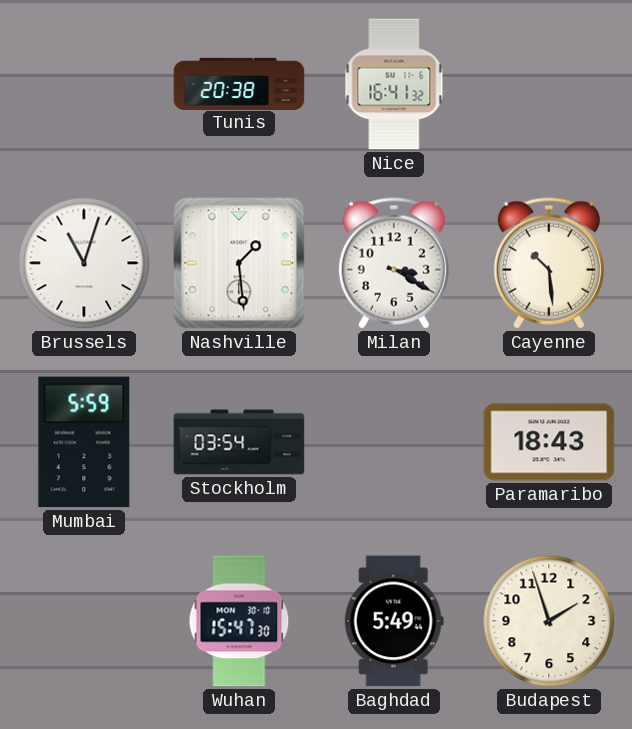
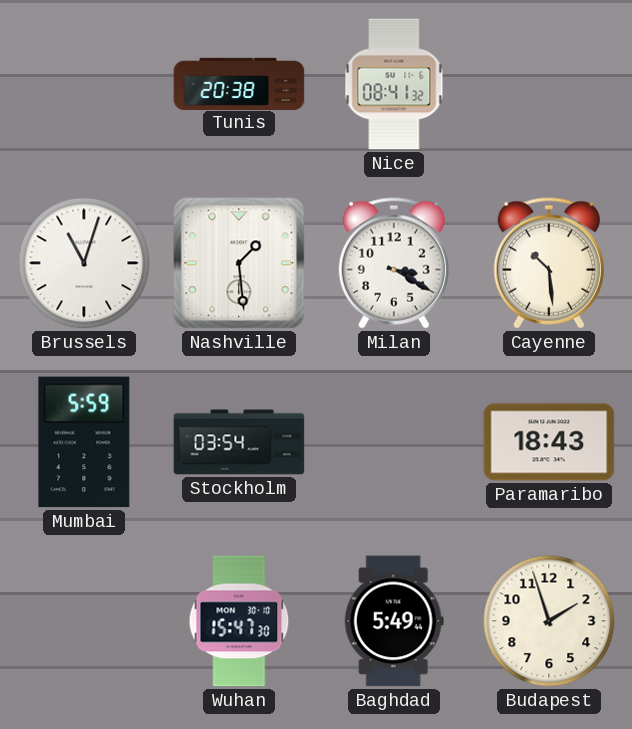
Nice: 16:41 -> 08:41 (394, 84)
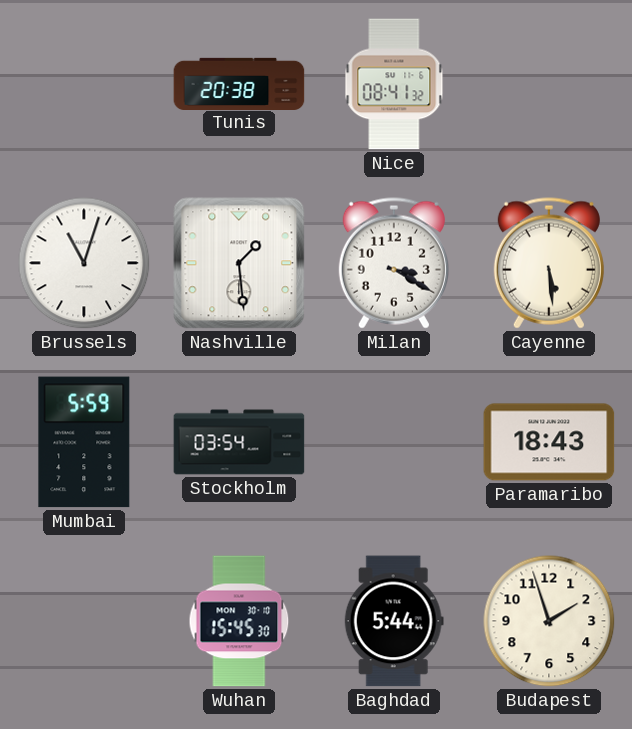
Cayenne: 10:29 -> 5:29 (549, 263)
Wuhan: 15:47 -> 15:45 (239, 621)
Baghdad: 5:49 -> 5:44 (394, 621)
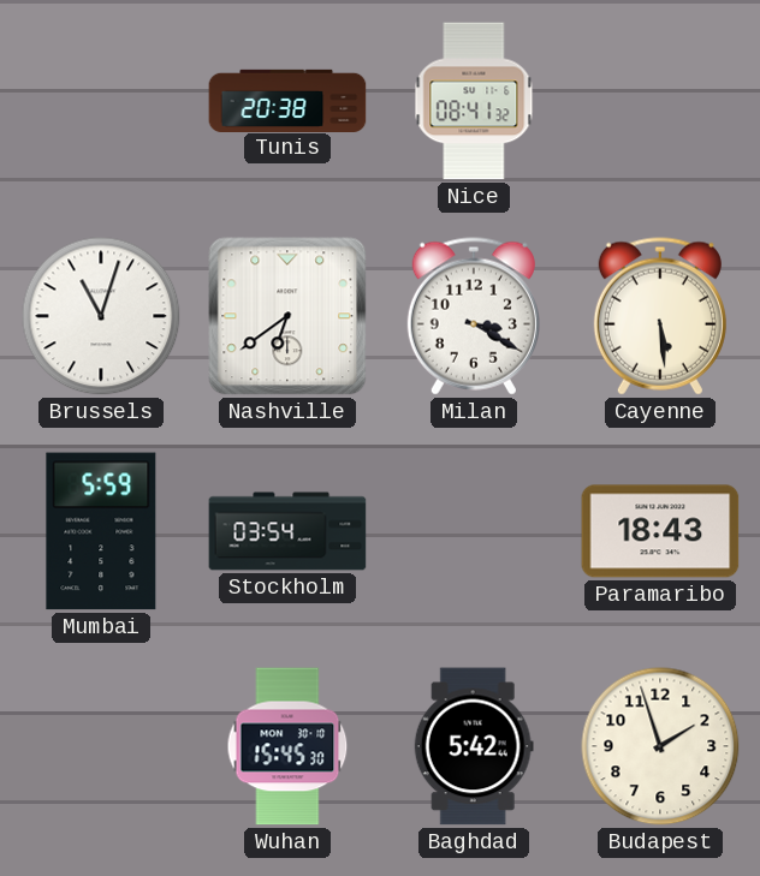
Nashville: 1:29 -> 6:39 (287, 316)
Baghdad: 5:44 -> 5:42 (474, 746)
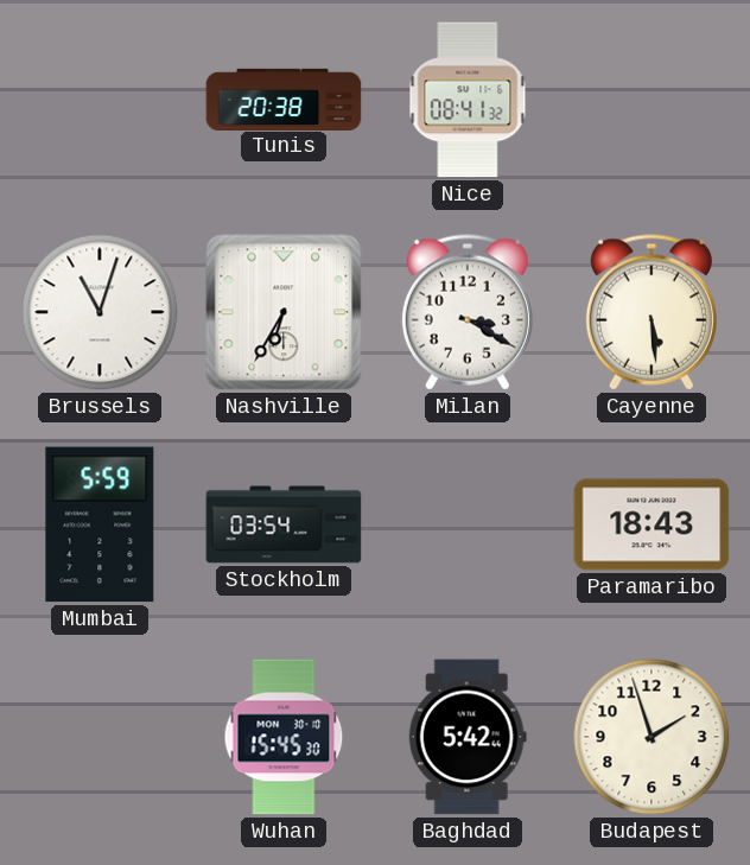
Nashville: 6:39 -> 6:35 (284, 312)
